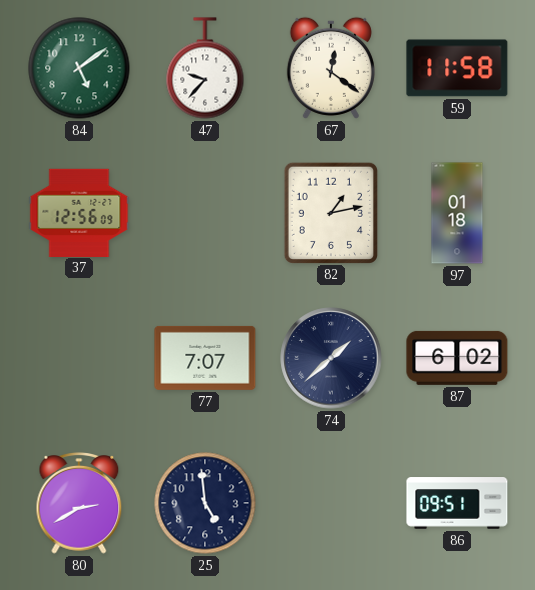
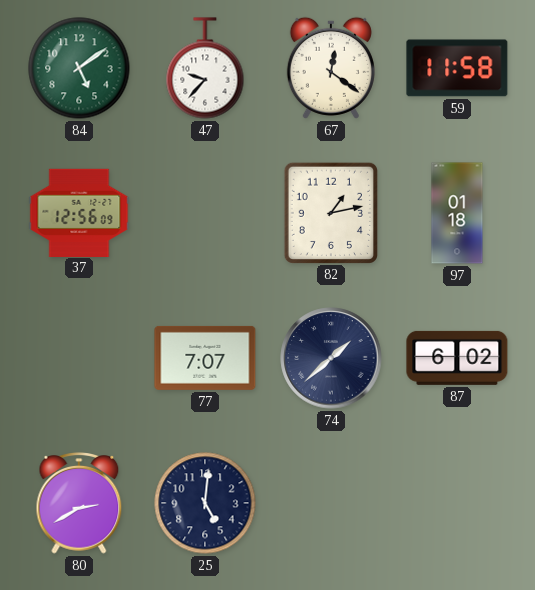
25: 4:59 -> 5:01 (205, 503)
86: 09:51 -> none (457, 503)
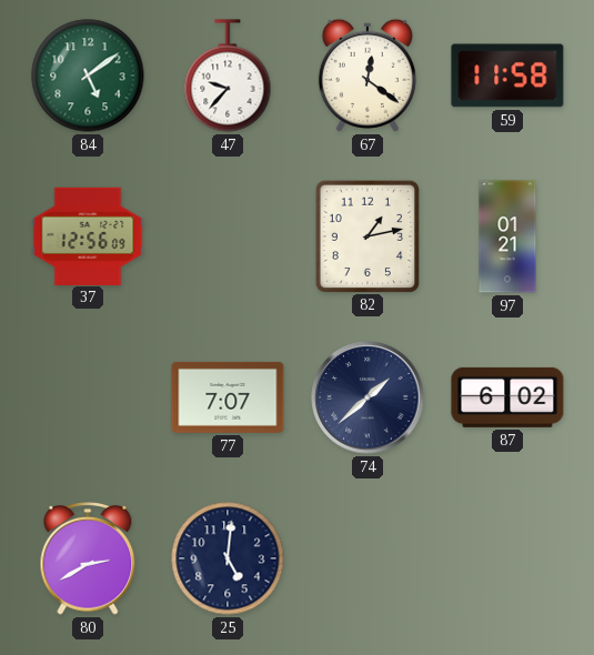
97: 01:18 -> 01:21 (507, 236)
